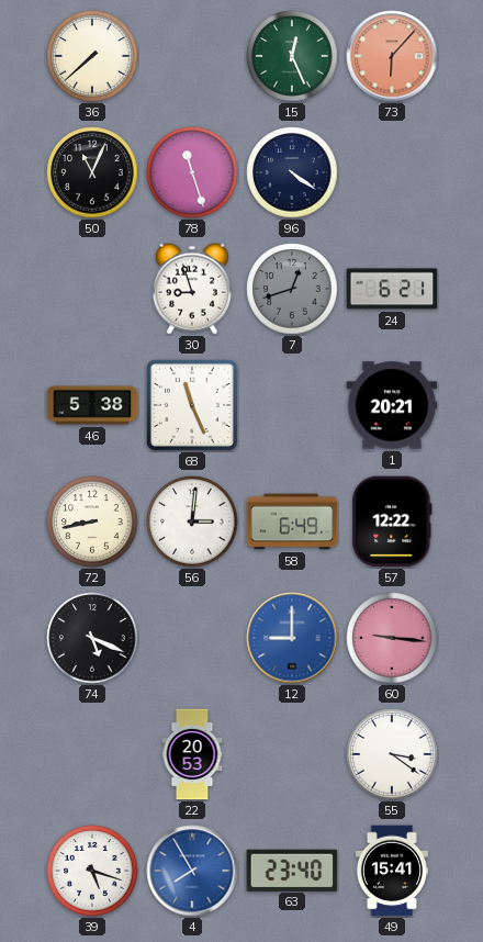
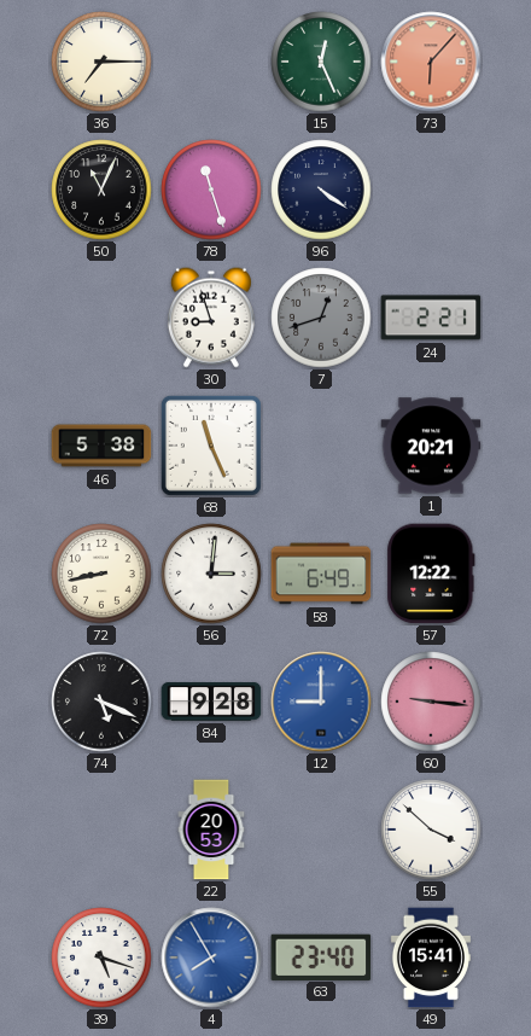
36: 7:38 -> 7:15 (101, 62)
24: 6:21 -> 2:21 (431, 318)
84: none -> 9:28 (211, 702)
55: 3:21 -> 3:52 (431, 830)
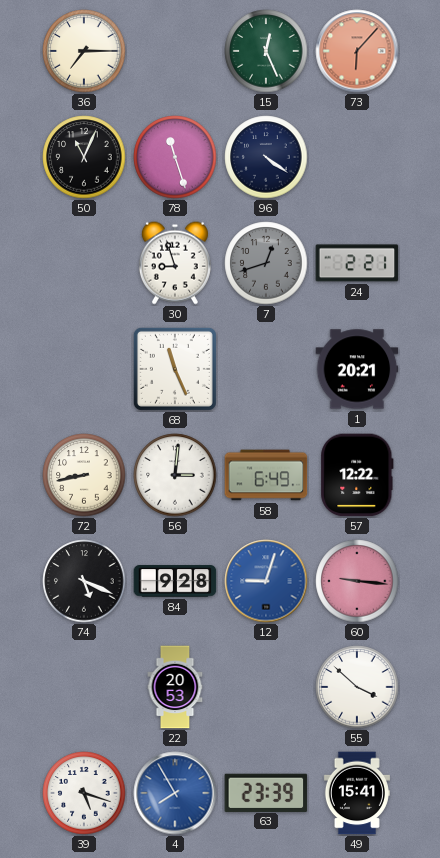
46: 5:38 -> none (101, 446)
12: 9:00 -> 9:03 (266, 581)
63: 23:40 -> 23:39 (266, 792)
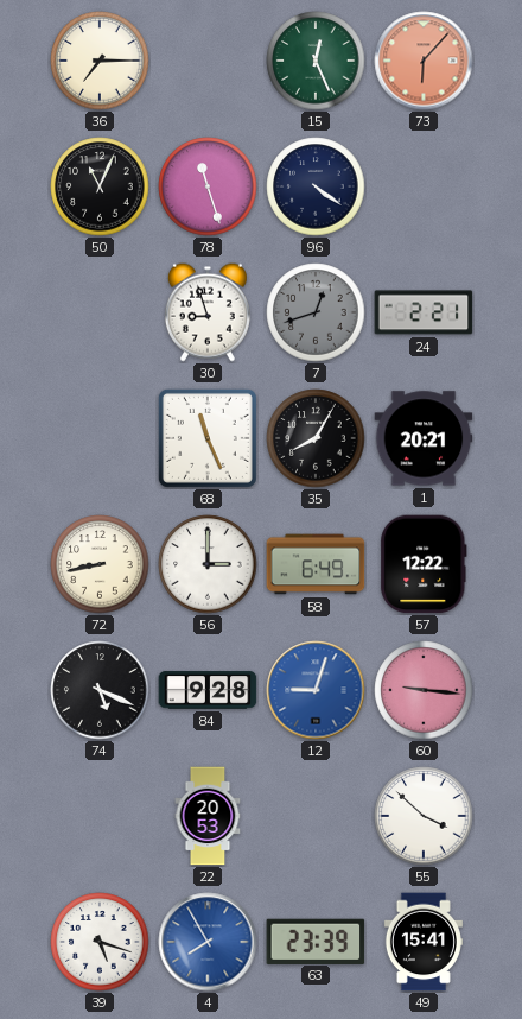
35: none -> 8:05 (316, 438)
56: 3:01 -> 3:00 (208, 564)
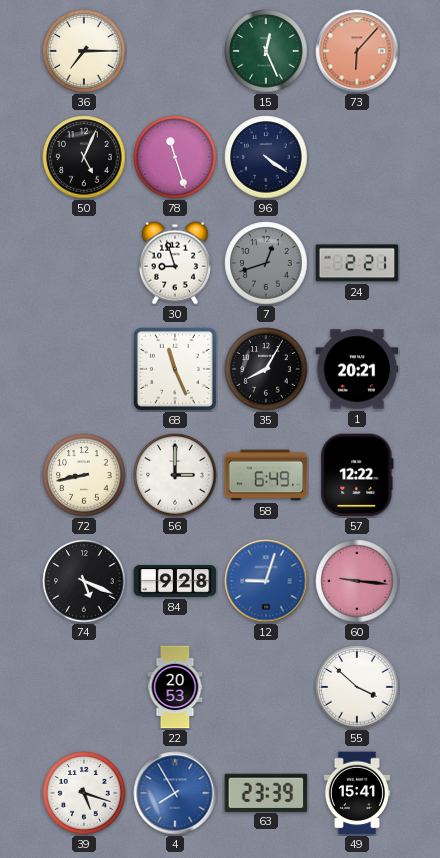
50: 11:04 -> 5:04 (84, 157)
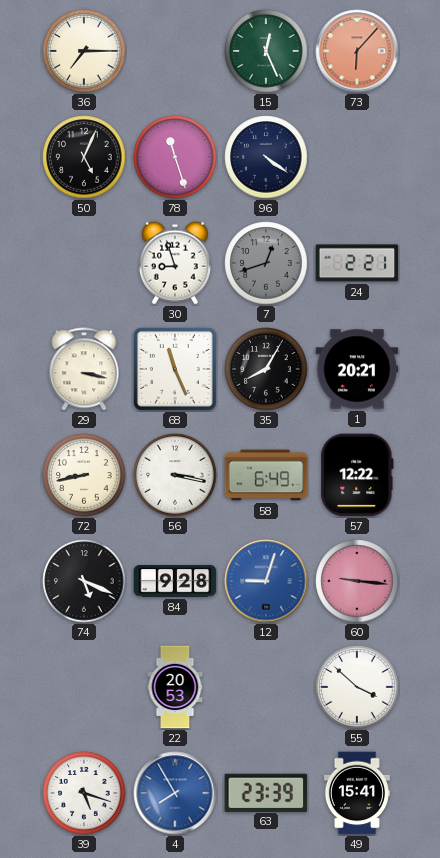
29: none -> 3:17 (84, 369)
56: 3:00 -> 3:17 (175, 475)
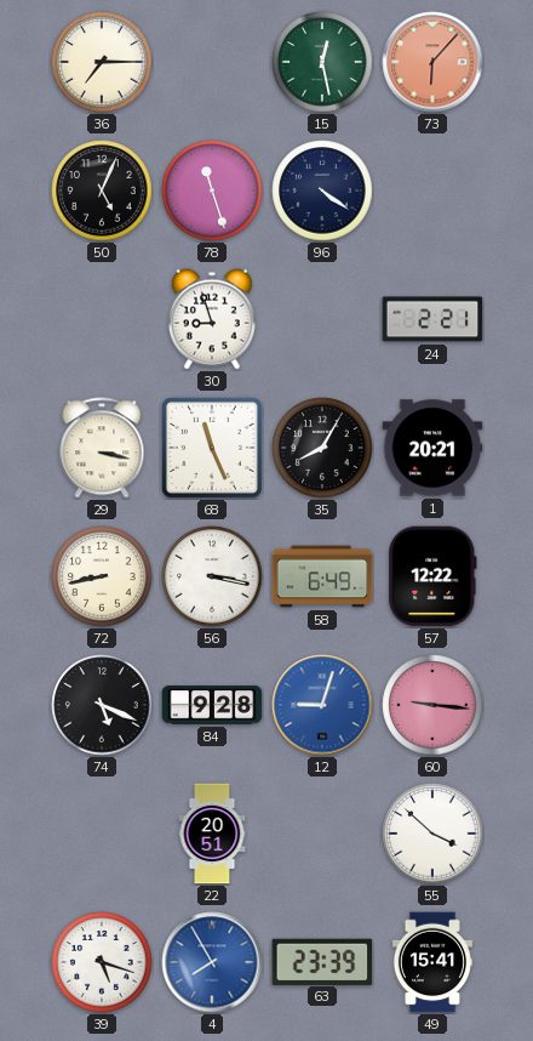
15: 12:26 -> 12:28 (322, 62)
7: 12:42 -> none (266, 263)
22: 20:53 -> 20:51 (212, 834)
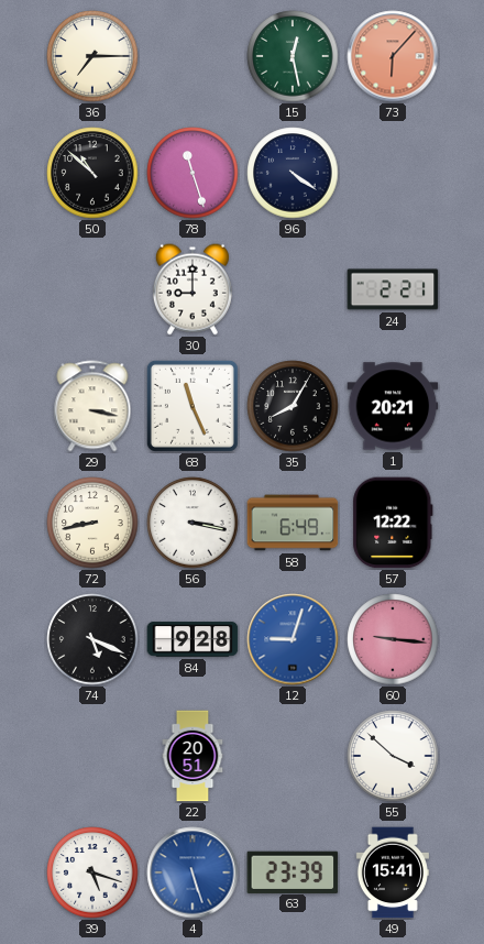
50: 5:04 -> 10:52 (92, 173)
30: 8:57 -> 9:00 (193, 289)
4: 7:55 -> 5:27 (193, 872)
